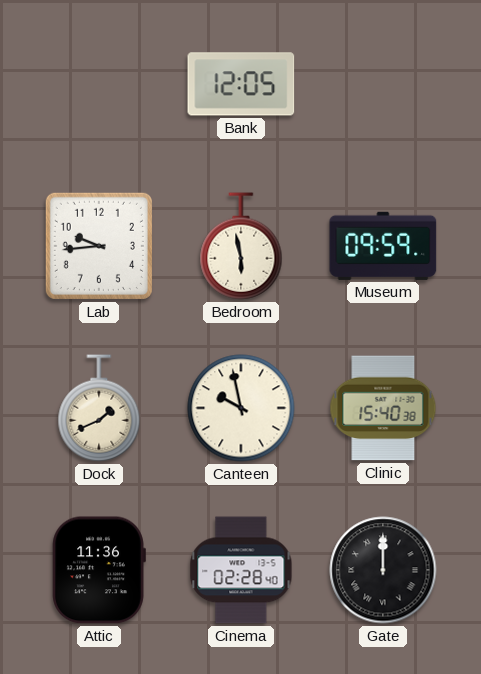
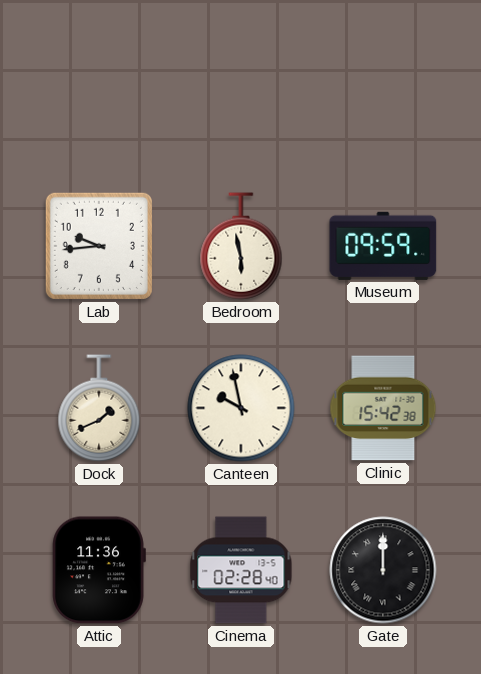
Bank: 12:05 -> none (241, 84)
Clinic: 15:40 -> 15:42 (383, 408)
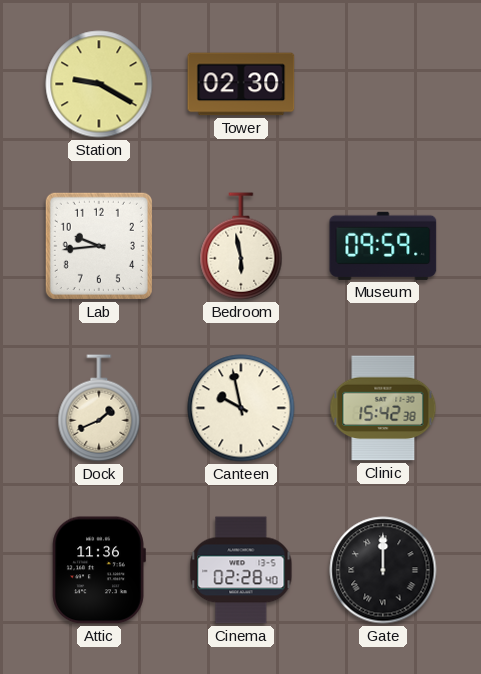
Station: none -> 9:20 (99, 84)
Tower: none -> 02:30 (241, 84)
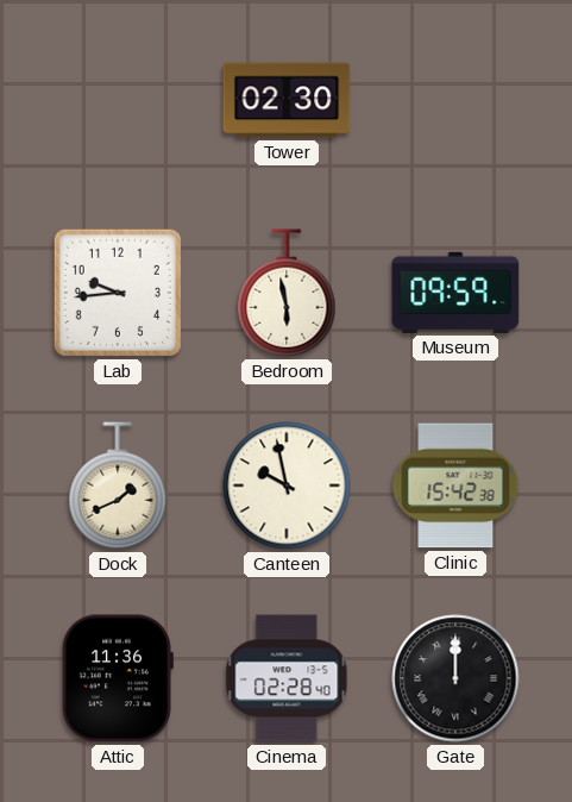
Station: 9:20 -> none (99, 84)
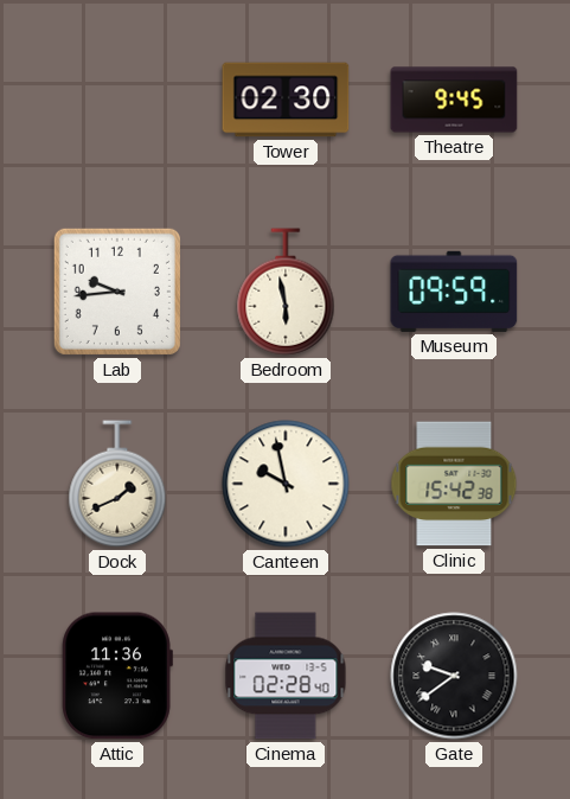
Theatre: none -> 9:45 (454, 100)
Gate: 12:00 -> 9:39 (454, 676)
